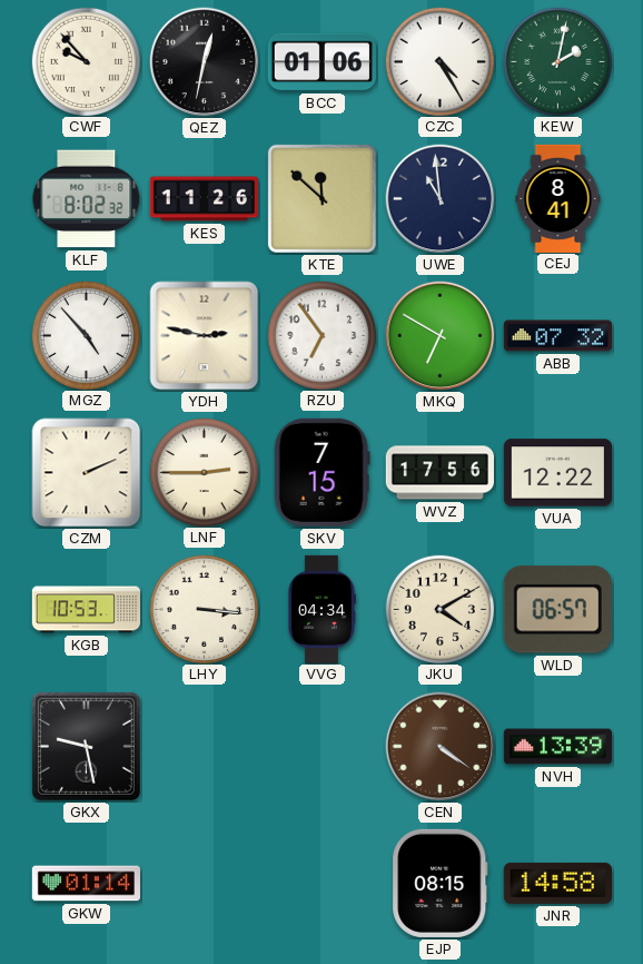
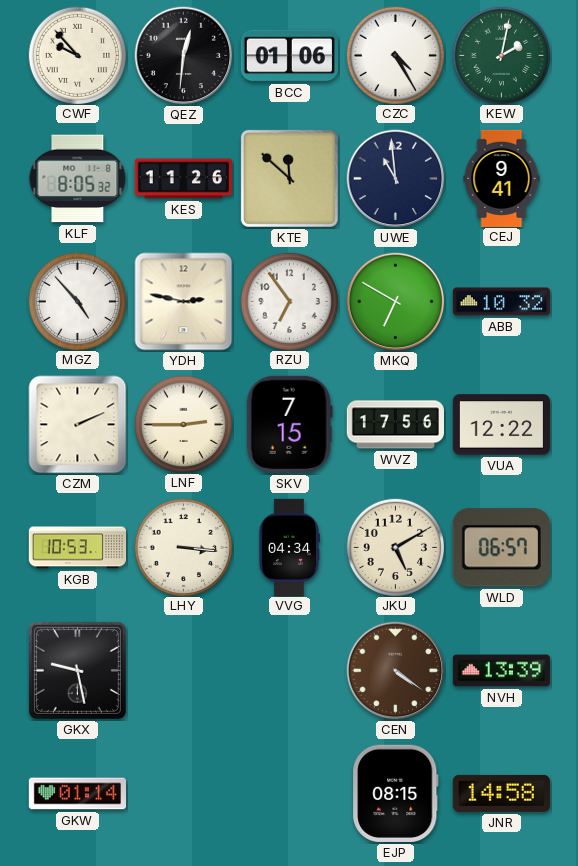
QEZ: 12:32 -> 12:31 (184, 56)
KLF: 8:02 -> 8:05 (78, 179)
CEJ: 8:41 -> 9:41 (502, 178)
ABB: 07:32 -> 10:32 (501, 302)
JKU: 4:10 -> 5:10 (395, 547)
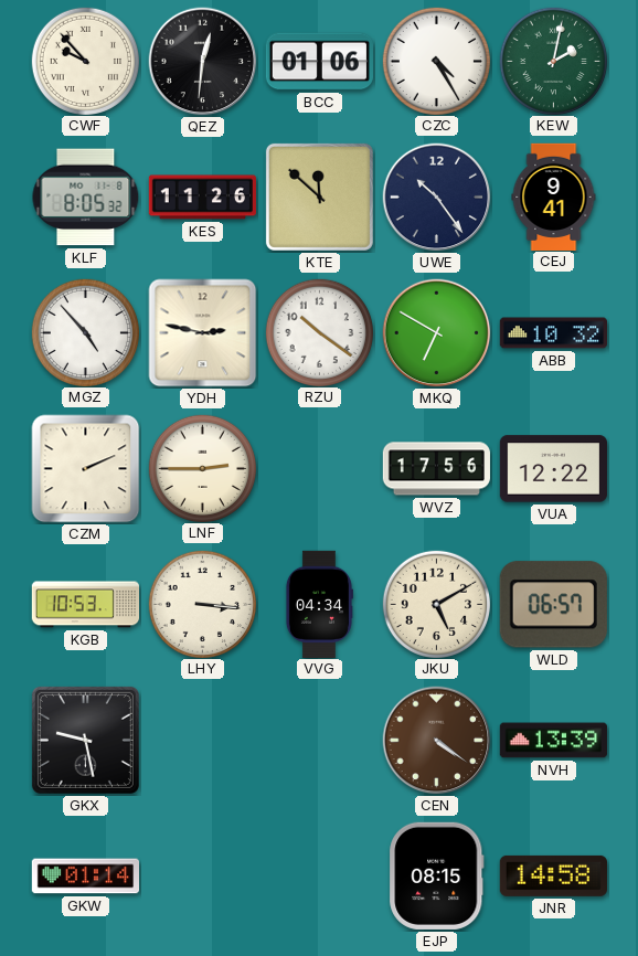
UWE: 10:59 -> 10:24 (437, 198)
RZU: 6:54 -> 10:21 (319, 332)
SKV: 7:15 -> none (289, 424)
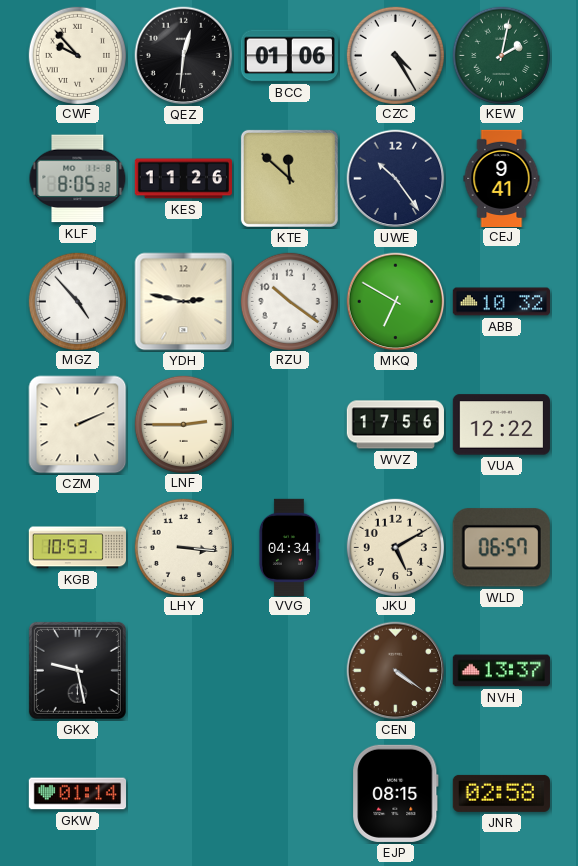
NVH: 13:39 -> 13:37 (501, 671)
JNR: 14:58 -> 02:58 (501, 793)
